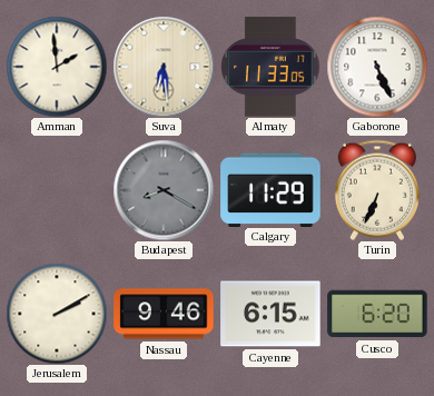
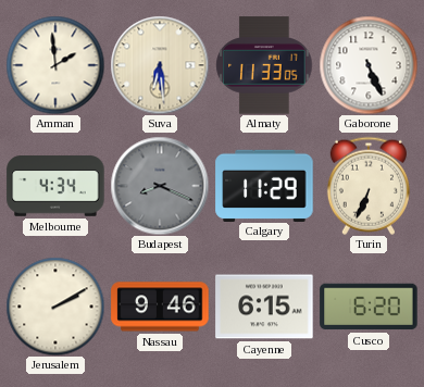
Melbourne: none -> 4:34 (55, 187)
Budapest: 8:20 -> 8:19 (160, 186)
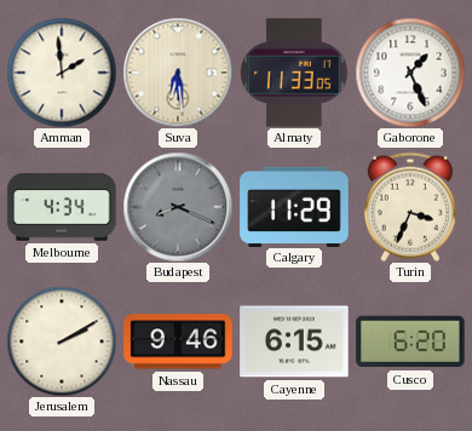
Gaborone: 5:26 -> 1:26 (410, 73)
Turin: 6:34 -> 3:34 (410, 207)
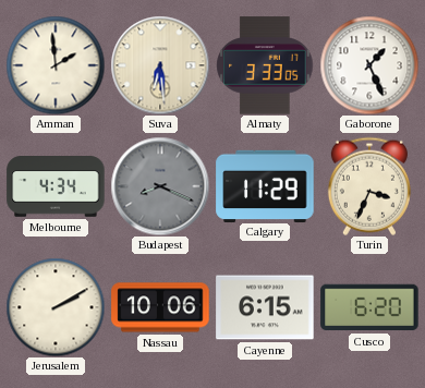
Almaty: 11:33 -> 3:33 (265, 65)
Nassau: 9:46 -> 10:06 (160, 307)
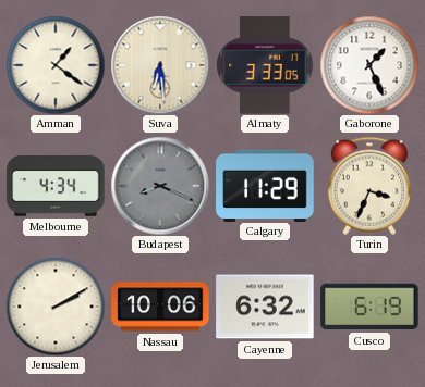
Amman: 1:59 -> 1:21 (56, 65)
Cayenne: 6:15 -> 6:32 (265, 307)
Cusco: 6:20 -> 6:19 (369, 307)
